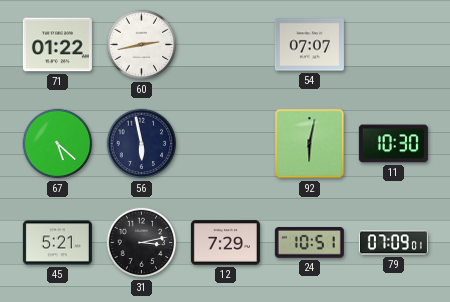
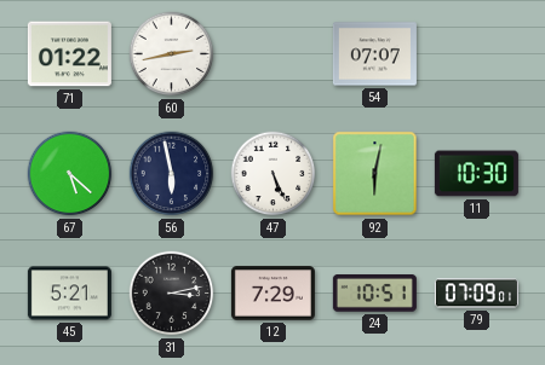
47: none -> 5:26 (274, 174)
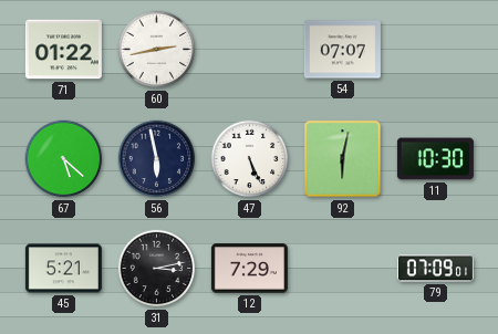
24: 10:51 -> none (374, 294)
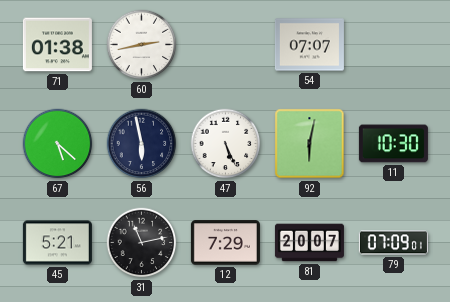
71: 01:22 -> 01:38 (57, 45)
31: 3:13 -> 11:13 (142, 243)
81: none -> 20:07 (309, 243)
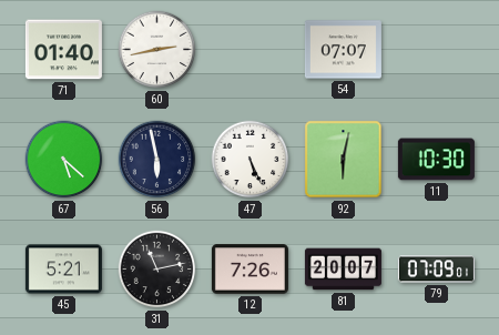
71: 01:38 -> 01:40 (63, 50)
12: 7:29 -> 7:26 (249, 270)
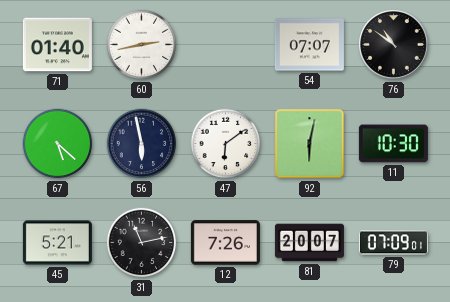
76: none -> 10:51 (394, 45)
47: 5:26 -> 6:09 (226, 144)
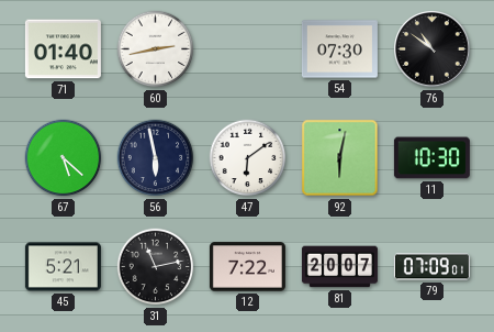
54: 07:07 -> 07:30 (339, 49)
12: 7:26 -> 7:22 (247, 267)
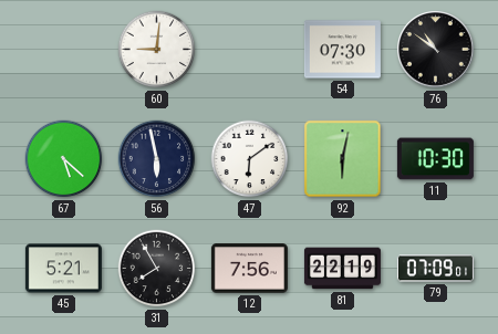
71: 01:40 -> none (63, 49)
60: 2:43 -> 9:01 (157, 50)
31: 11:13 -> 7:55 (157, 269)
12: 7:22 -> 7:56 (249, 269)
81: 20:07 -> 22:19 (342, 269)
